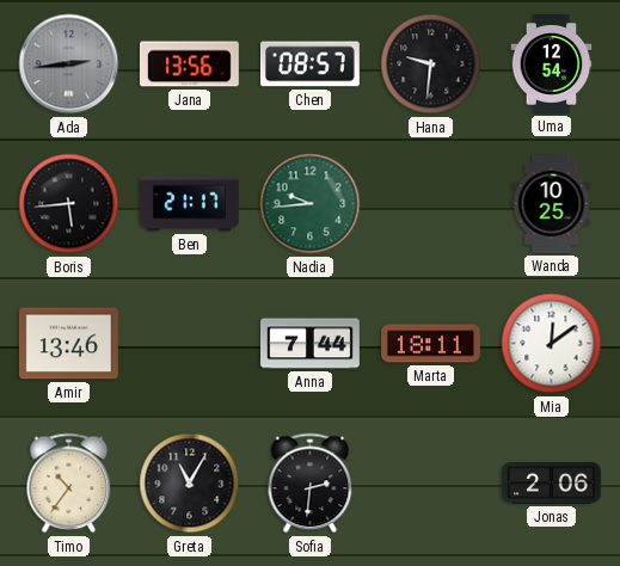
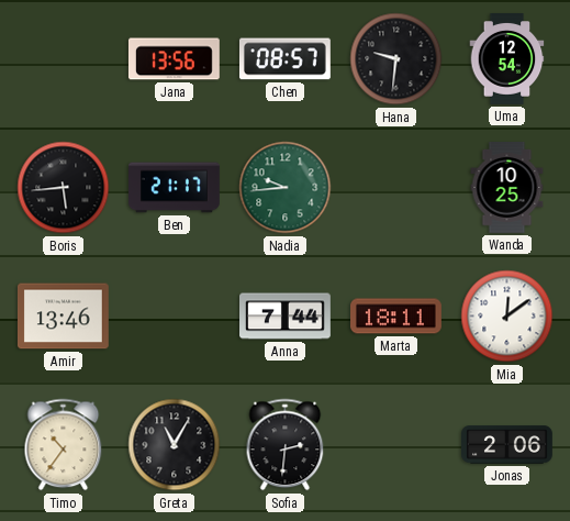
Ada: 2:44 -> none (69, 64)
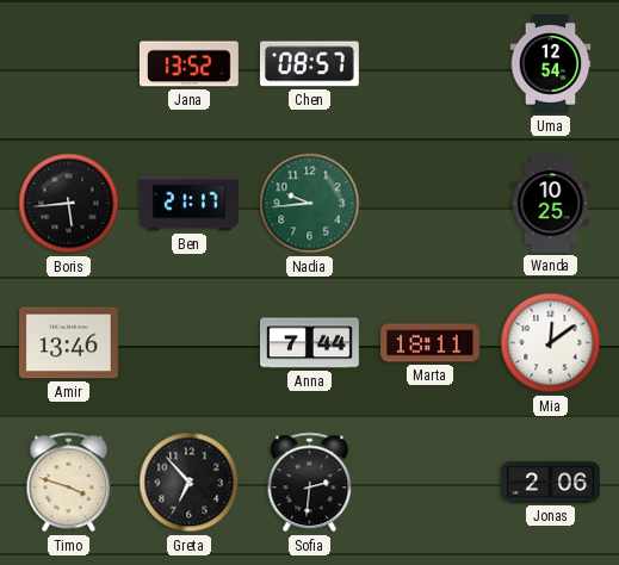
Jana: 13:56 -> 13:52 (188, 64)
Hana: 9:31 -> none (396, 59)
Timo: 10:36 -> 3:48 (69, 483)
Greta: 11:05 -> 6:53 (190, 483)
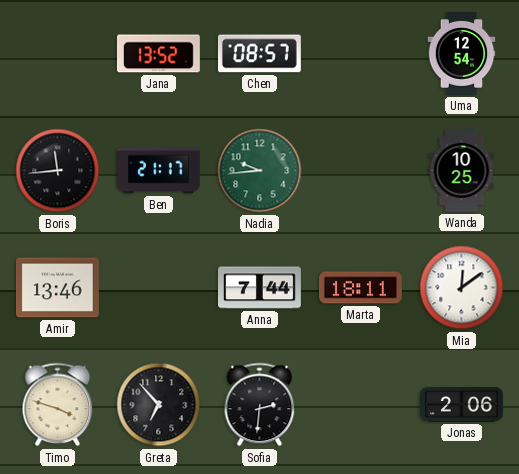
Boris: 5:44 -> 11:44 (58, 171)
